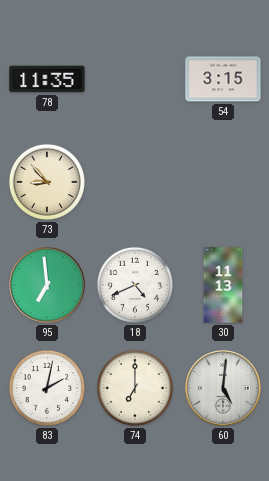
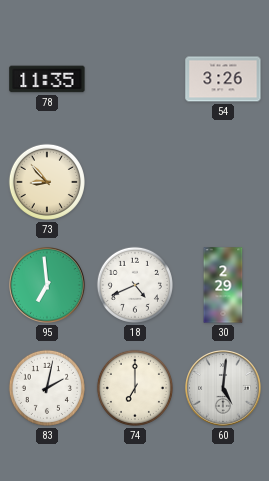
54: 3:15 -> 3:26 (223, 79)
30: 11:13 -> 2:29 (223, 285)
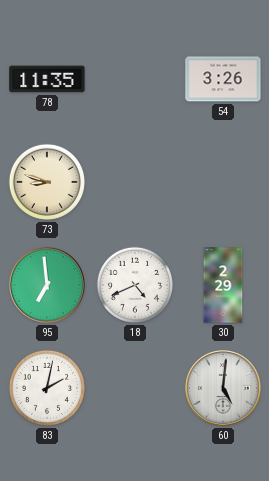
73: 8:53 -> 8:48 (47, 182)
74: 7:00 -> none (135, 388)
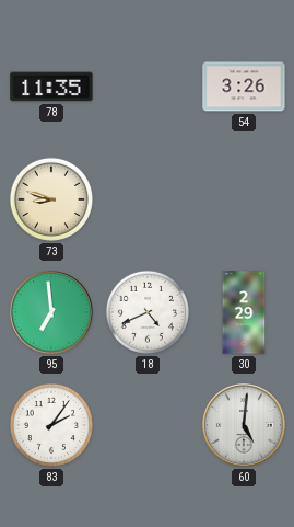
83: 2:02 -> 2:06 (51, 425)
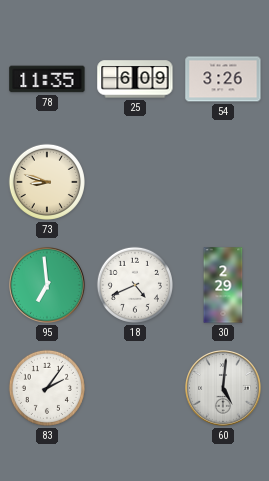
25: none -> 6:09 (135, 79)
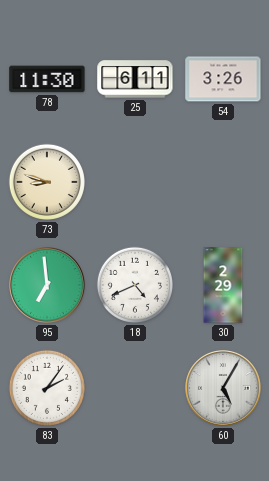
78: 11:35 -> 11:30 (47, 79)
25: 6:09 -> 6:11 (135, 79)
60: 5:01 -> 5:05 (223, 388)
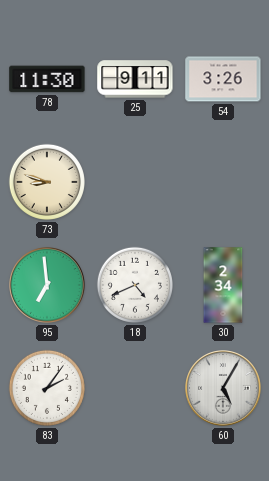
25: 6:11 -> 9:11 (135, 79)
30: 2:29 -> 2:34 (223, 285)
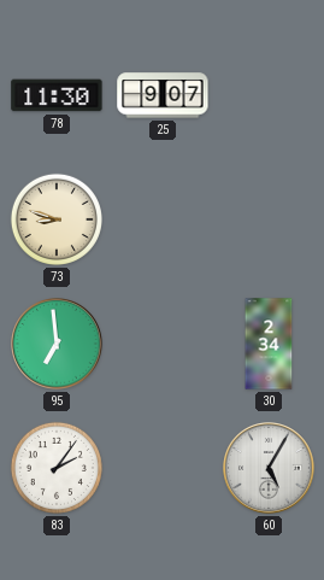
25: 9:11 -> 9:07 (163, 95)
54: 3:26 -> none (223, 79)
18: 4:41 -> none (135, 285)
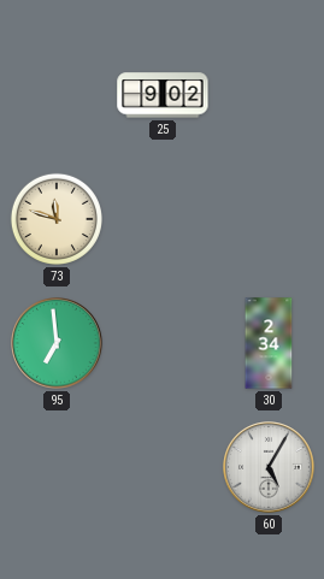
78: 11:30 -> none (57, 95)
25: 9:07 -> 9:02 (163, 95)
73: 8:48 -> 11:48 (57, 219)
83: 2:06 -> none (57, 468)
